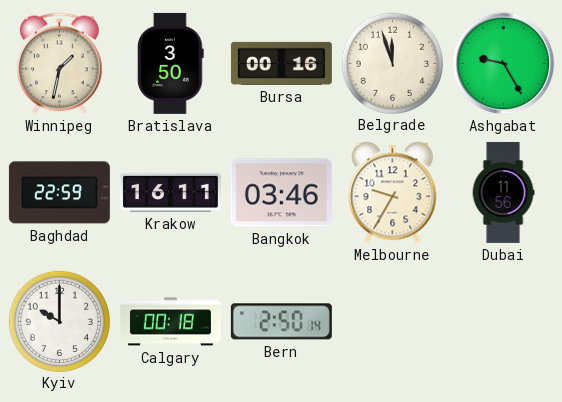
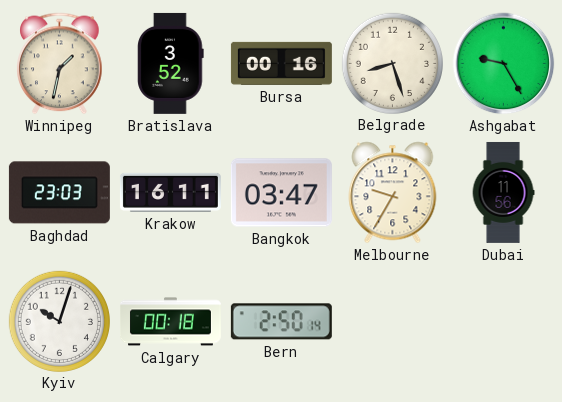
Bratislava: 3:50 -> 3:52 (171, 63)
Belgrade: 11:57 -> 8:27 (392, 63)
Baghdad: 22:59 -> 23:03 (59, 193)
Bangkok: 03:46 -> 03:47 (281, 193)
Kyiv: 10:00 -> 10:03 (59, 321)
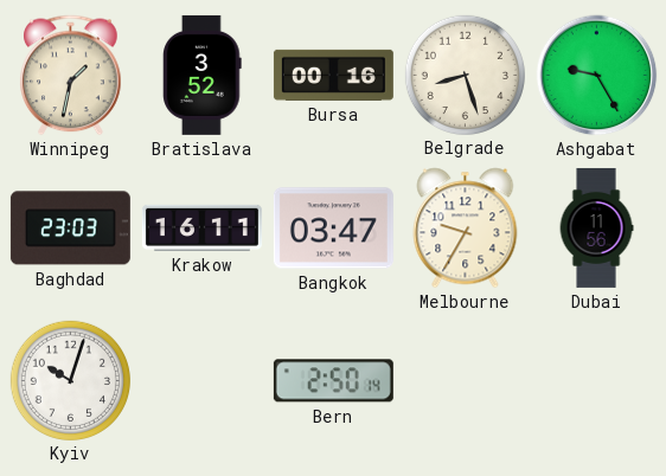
Calgary: 00:18 -> none (170, 322)
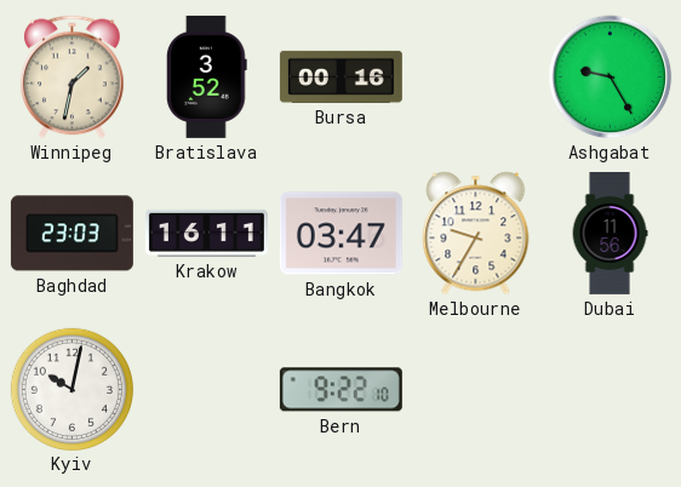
Belgrade: 8:27 -> none (465, 75)
Kyiv: 10:03 -> 10:02 (71, 389)
Bern: 2:50 -> 9:22 (340, 390)
